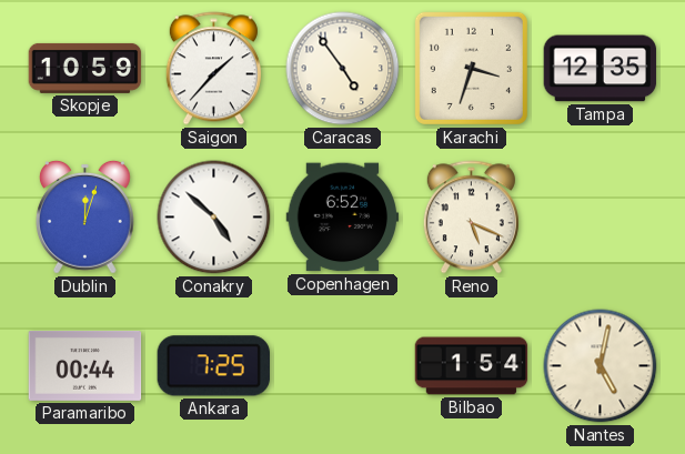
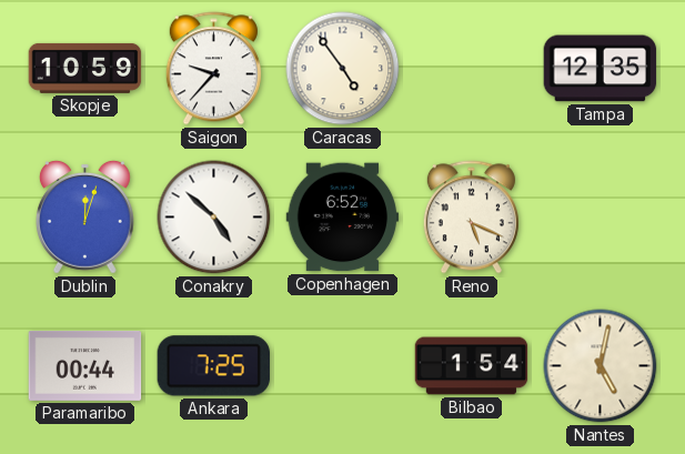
Saigon: 1:37 -> 9:37 (213, 69)
Karachi: 3:33 -> none (471, 68)
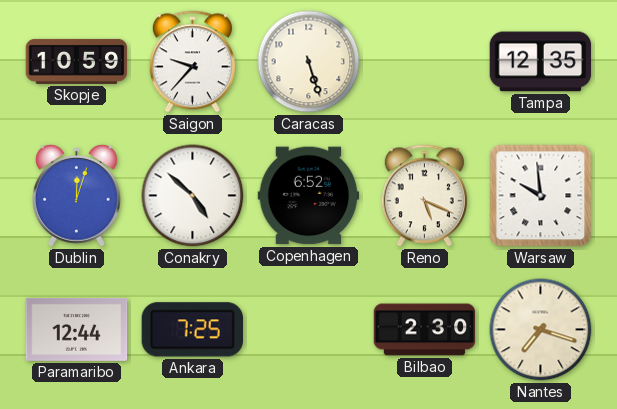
Caracas: 4:54 -> 5:27 (309, 62)
Warsaw: none -> 9:59 (541, 196)
Paramaribo: 00:44 -> 12:44 (77, 329)
Bilbao: 1:54 -> 2:30 (425, 330)
Nantes: 5:02 -> 7:18 (541, 330)
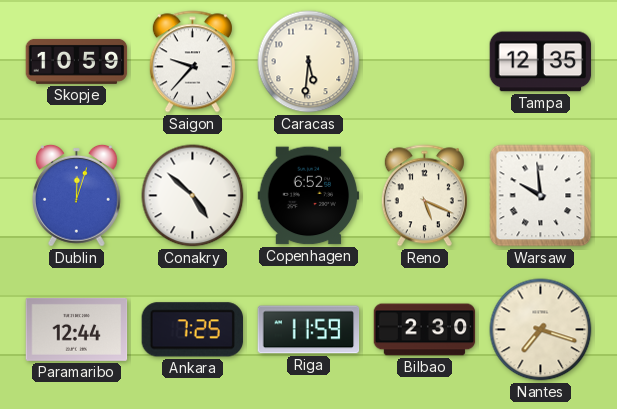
Caracas: 5:27 -> 5:31 (309, 62)
Riga: none -> 11:59 (309, 330)
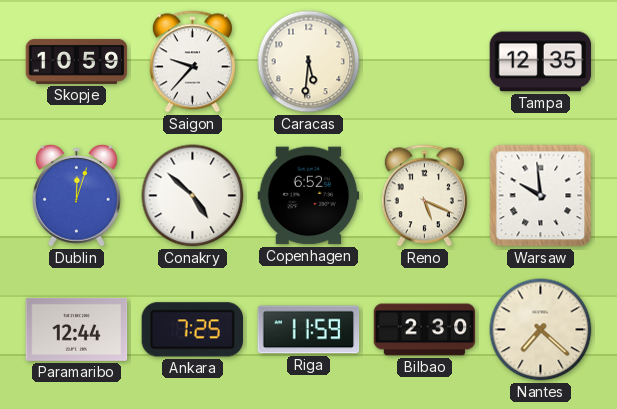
Nantes: 7:18 -> 7:22 (541, 330)
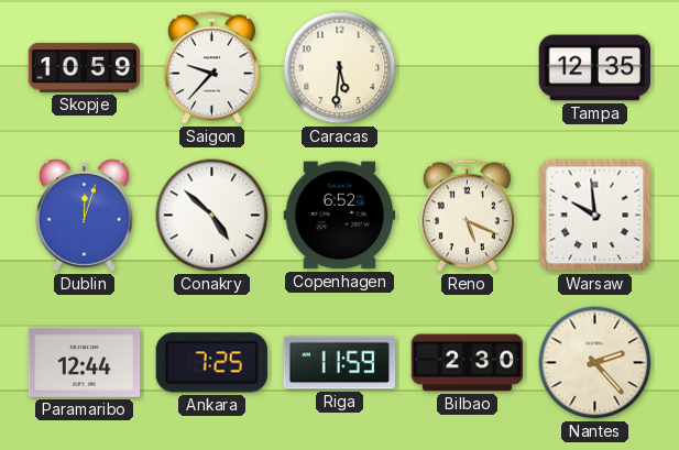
Nantes: 7:22 -> 2:23 (595, 363)
